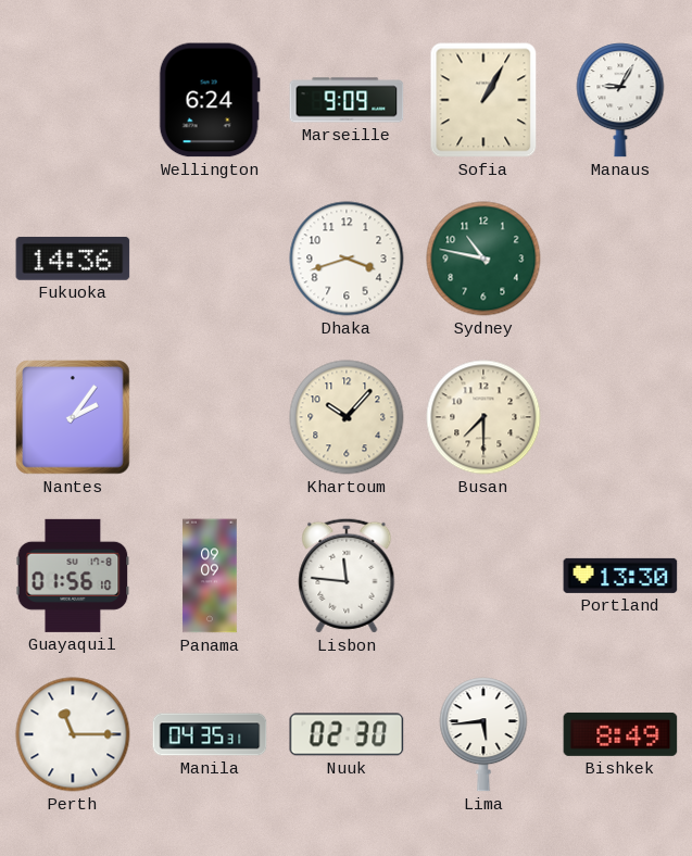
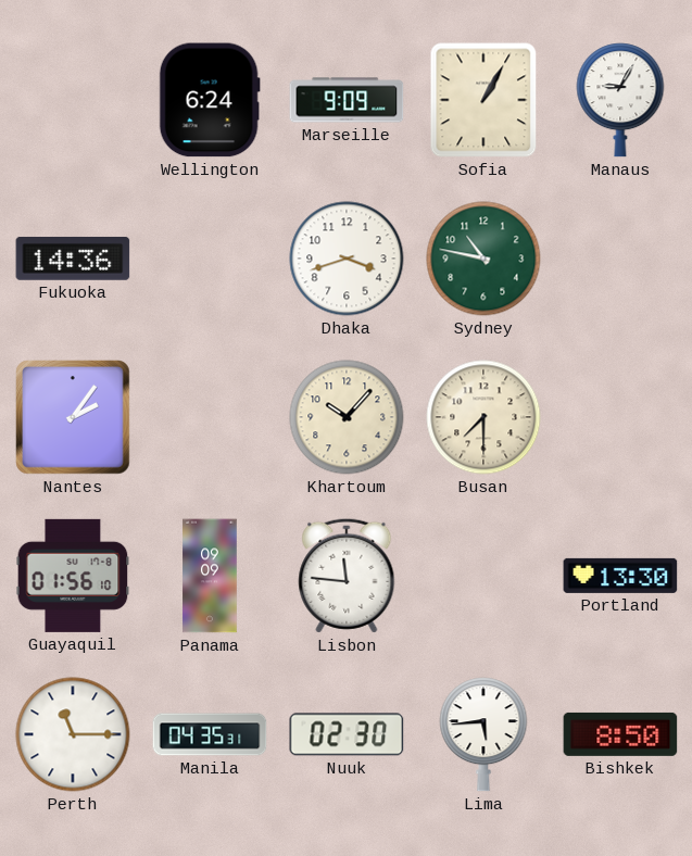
Bishkek: 8:49 -> 8:50 (620, 734)
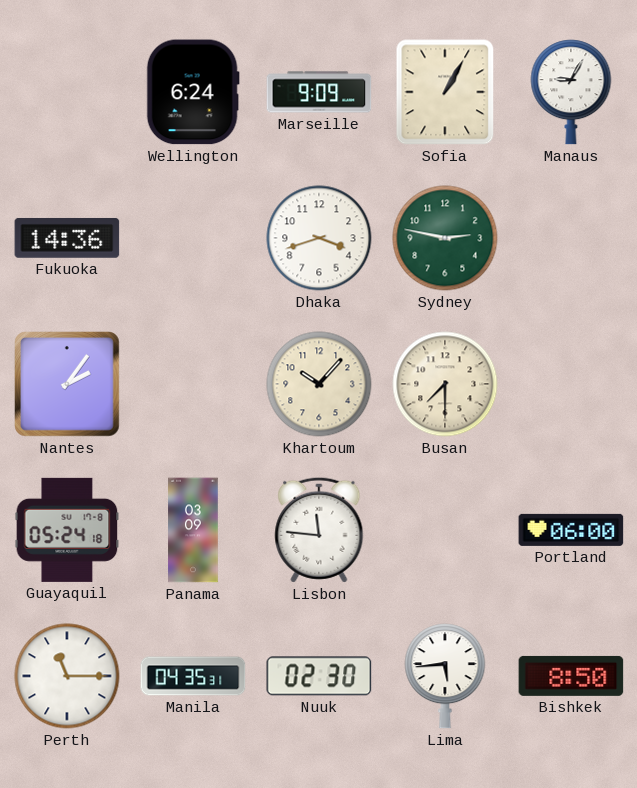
Sydney: 10:47 -> 2:47 (445, 238)
Guayaquil: 01:56 -> 05:24 (67, 530)
Panama: 09:09 -> 03:09 (193, 530)
Portland: 13:30 -> 06:00 (571, 530)
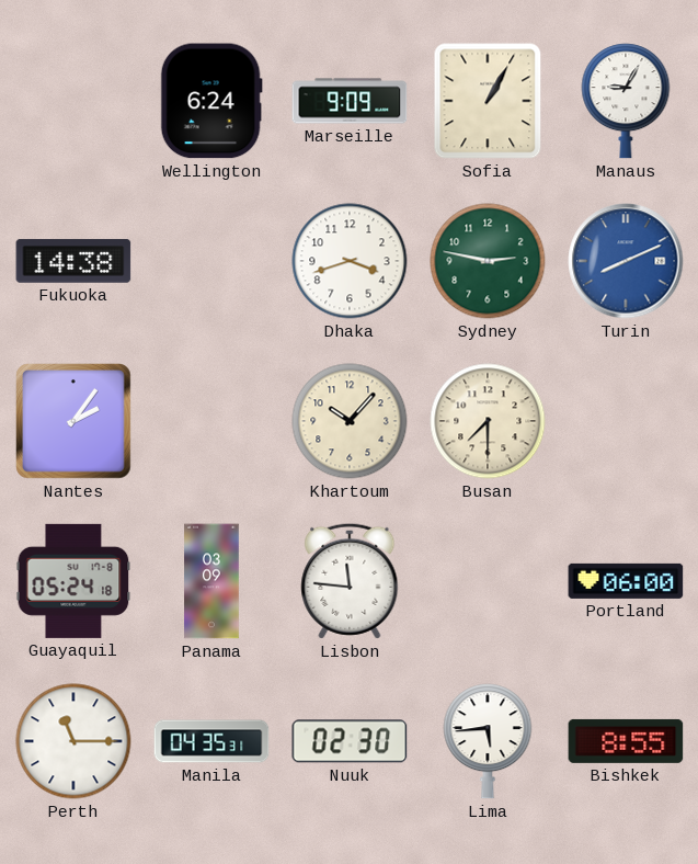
Fukuoka: 14:36 -> 14:38 (73, 261)
Turin: none -> 8:11 (626, 261)
Bishkek: 8:50 -> 8:55 (626, 741)
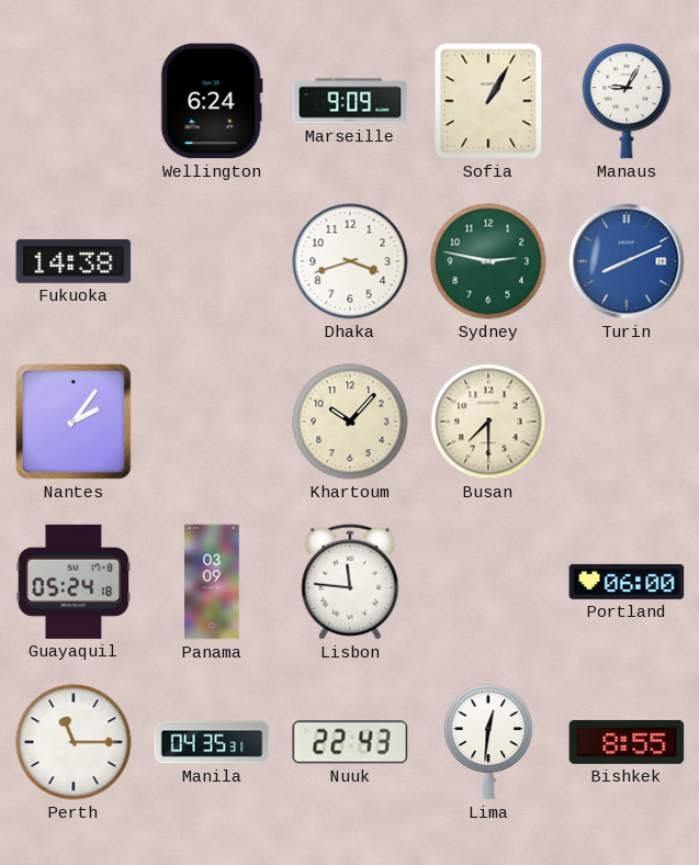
Nuuk: 02:30 -> 22:43 (350, 742)
Lima: 5:44 -> 12:31 (488, 742)
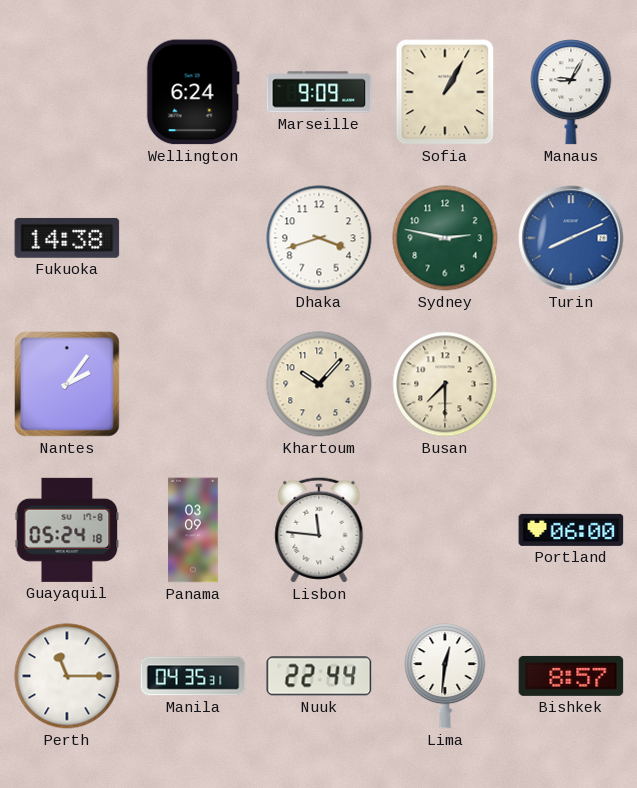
Nuuk: 22:43 -> 22:44 (319, 676)
Bishkek: 8:55 -> 8:57 (571, 676)
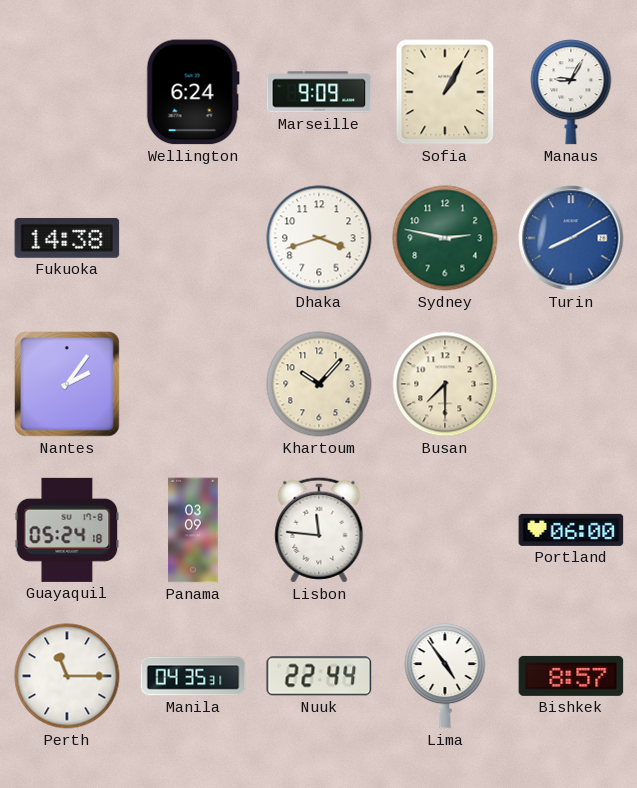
Turin: 8:11 -> 8:10 (571, 238)
Lima: 12:31 -> 4:54 (445, 676)
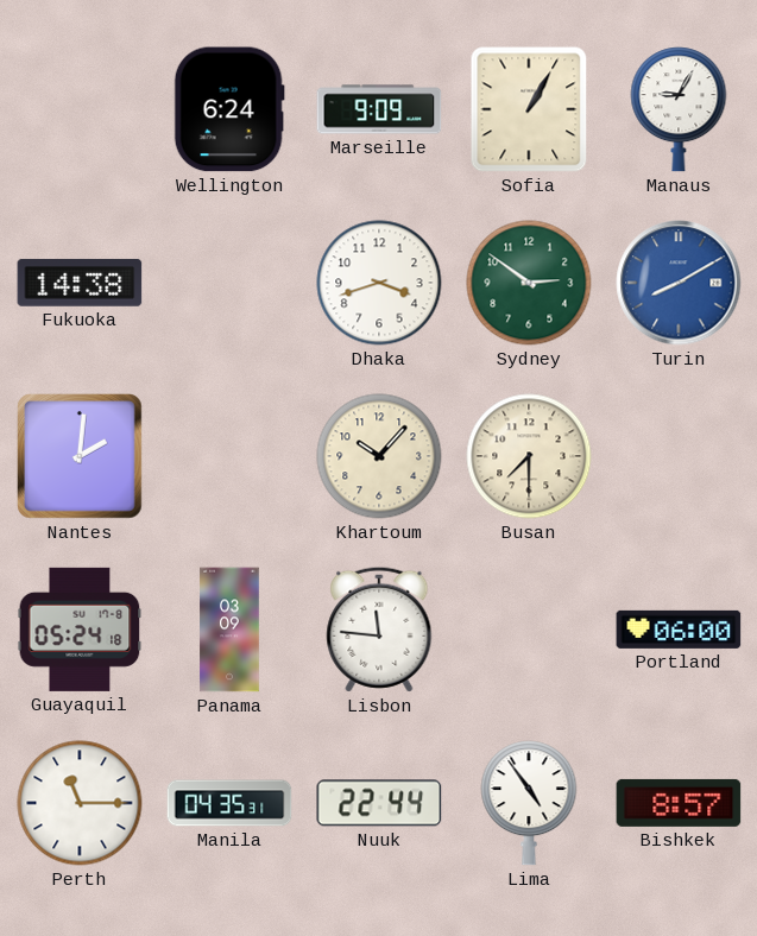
Sydney: 2:47 -> 2:51 (529, 283)
Nantes: 2:06 -> 2:01 (81, 457)
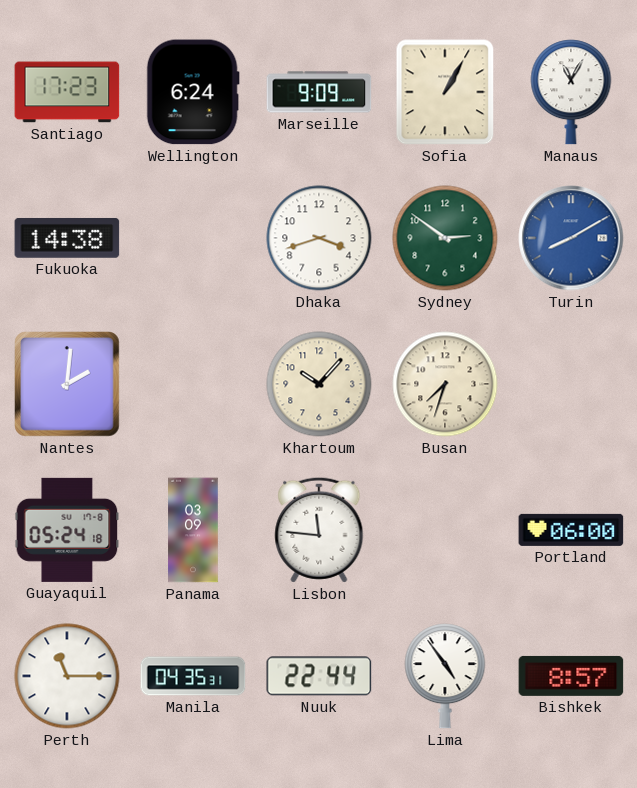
Santiago: none -> 17:23 (67, 92)
Manaus: 9:05 -> 11:05 (571, 92)
Busan: 7:30 -> 7:33 (445, 384)
